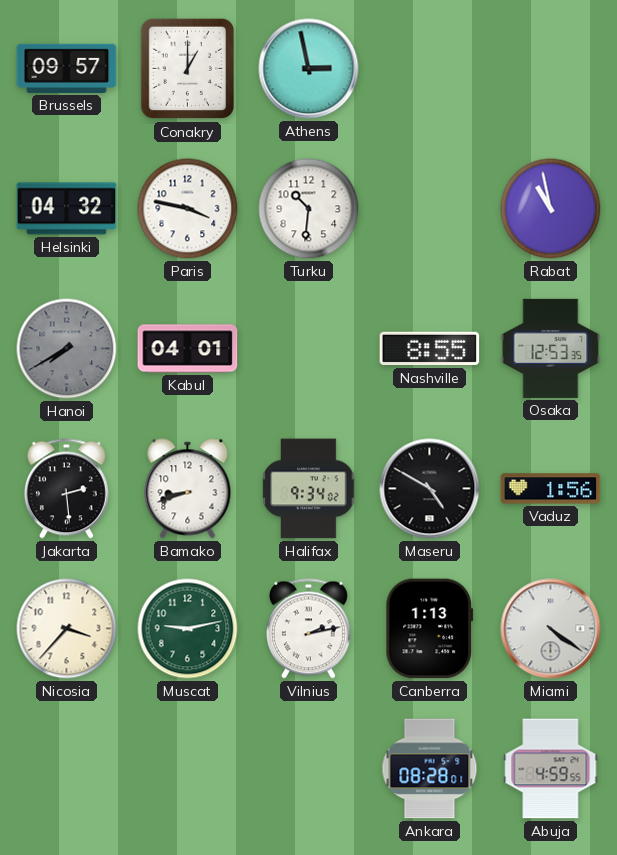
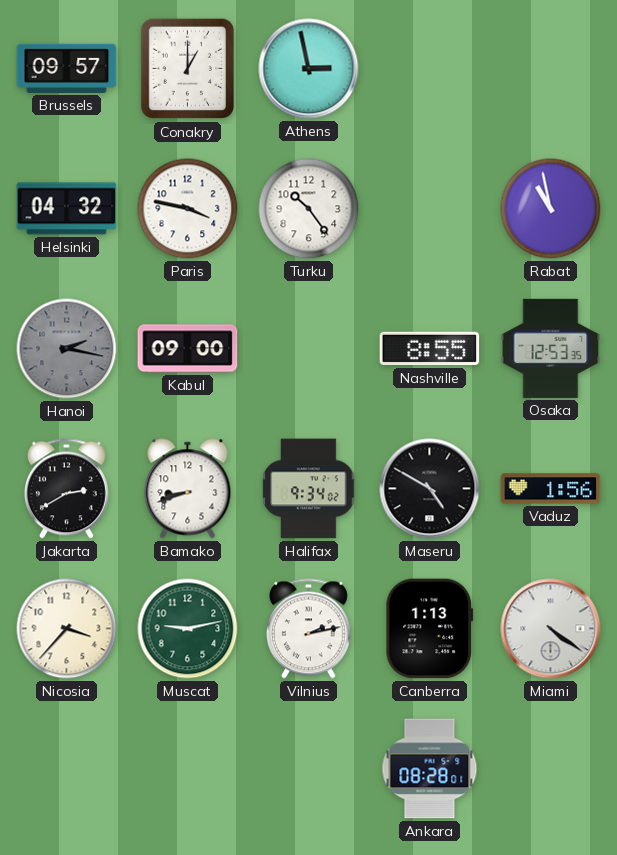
Turku: 10:31 -> 10:24 (309, 209)
Hanoi: 7:40 -> 2:17 (67, 349)
Kabul: 04:01 -> 09:00 (188, 349)
Jakarta: 2:29 -> 2:40 (66, 489)
Abuja: 4:59 -> none (551, 769)
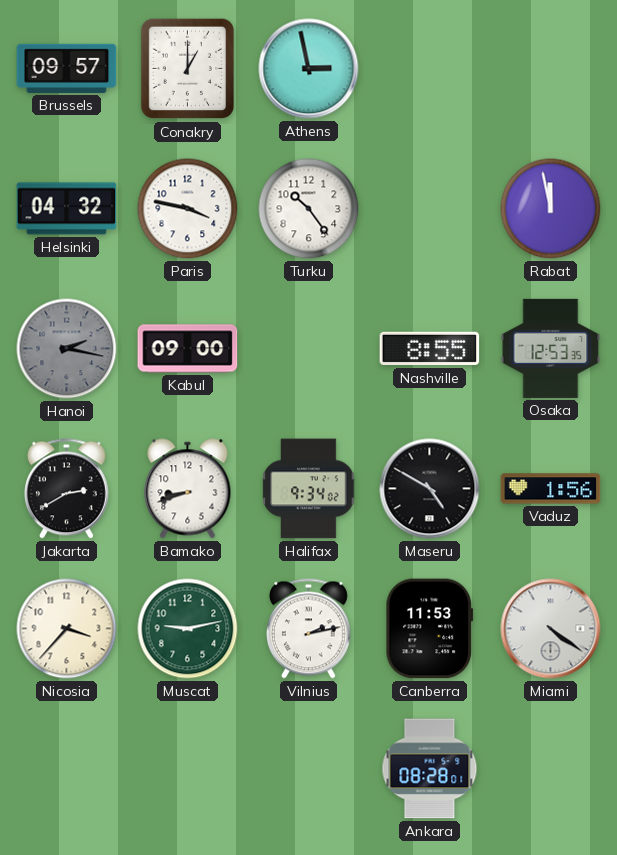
Rabat: 10:58 -> 11:58 (551, 209)
Canberra: 1:13 -> 11:53 (430, 629)
